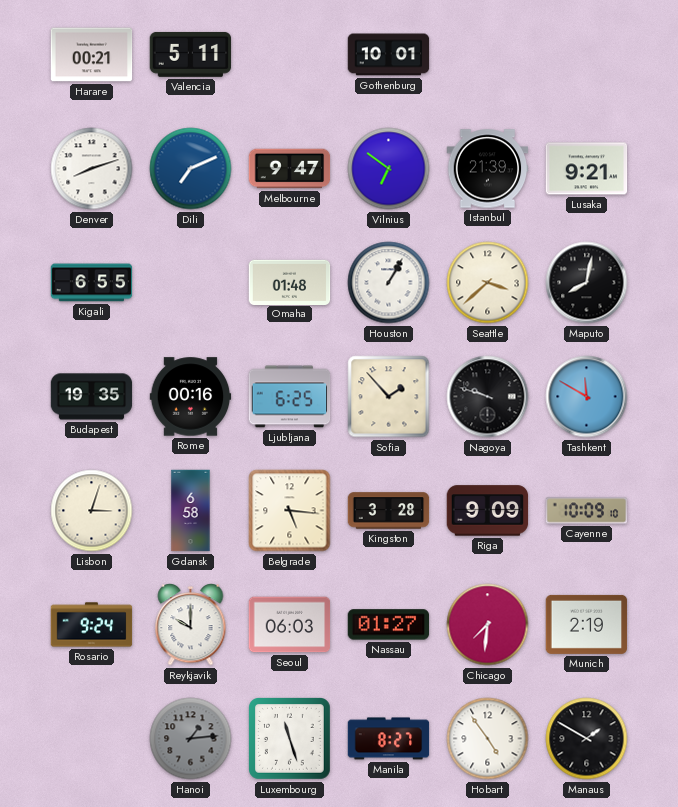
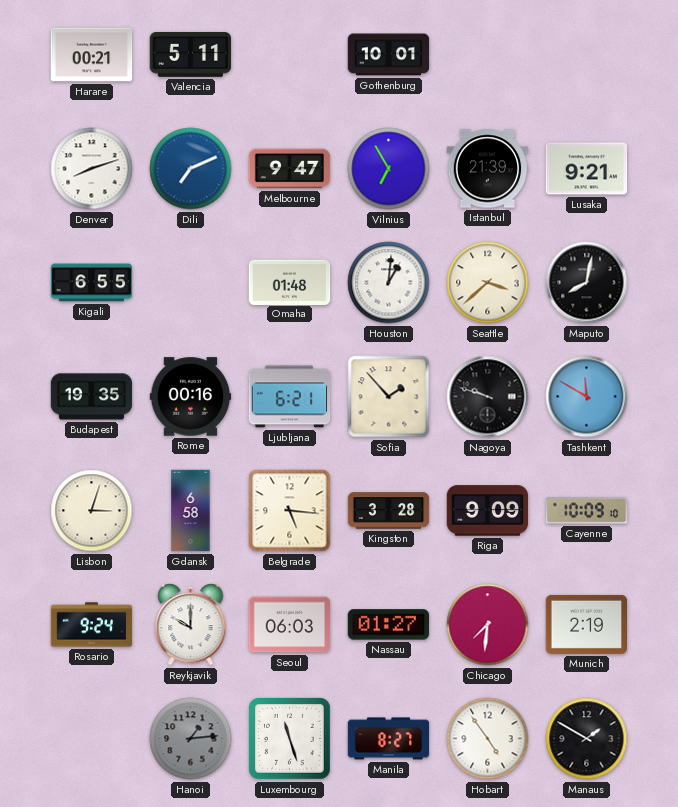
Vilnius: 6:51 -> 6:55 (389, 169)
Houston: 1:05 -> 1:01 (389, 283)
Ljubljana: 6:25 -> 6:21 (290, 397)
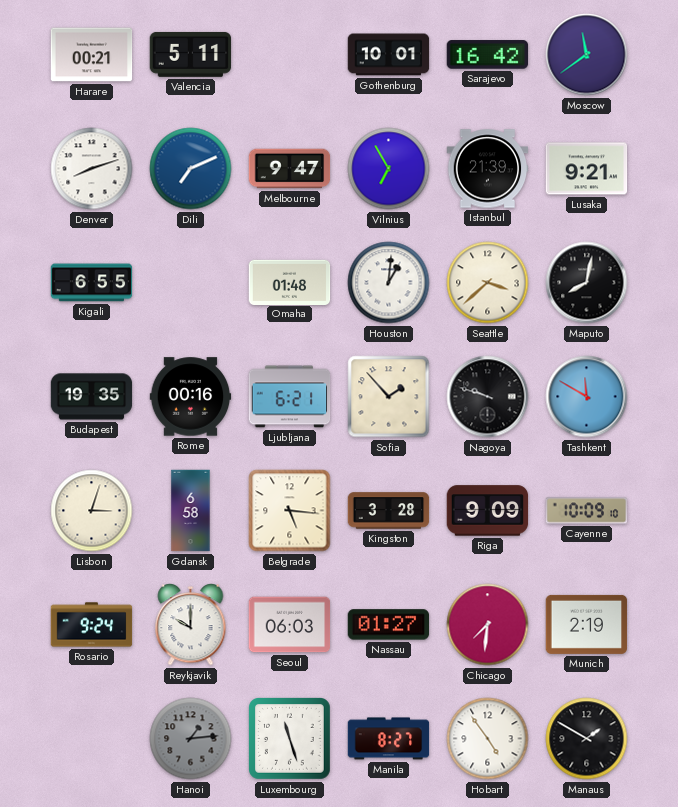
Sarajevo: none -> 16:42 (488, 55)
Moscow: none -> 11:39 (587, 55)
